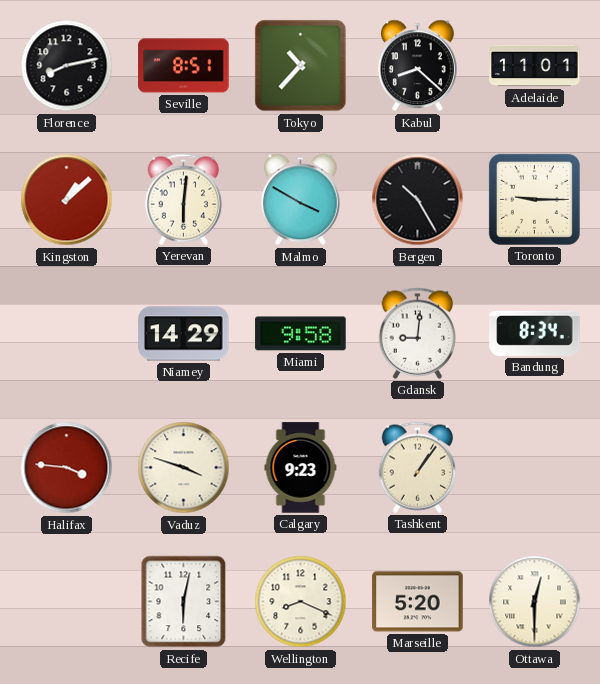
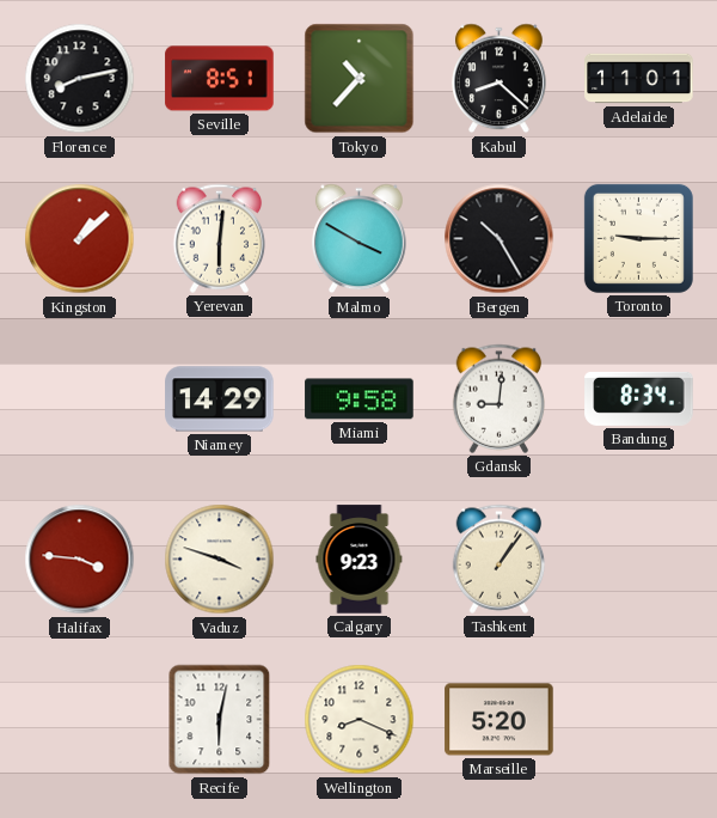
Ottawa: 12:30 -> none (535, 602)
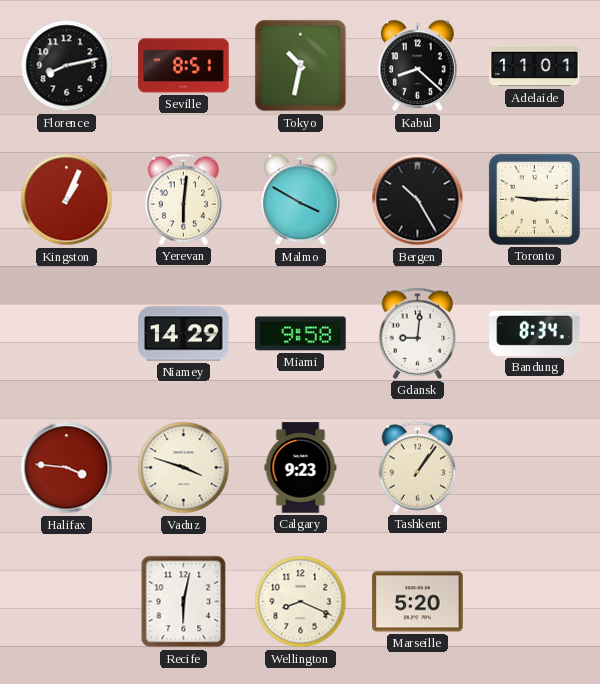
Tokyo: 10:37 -> 10:32 (301, 66)
Kingston: 1:08 -> 1:04 (67, 200)
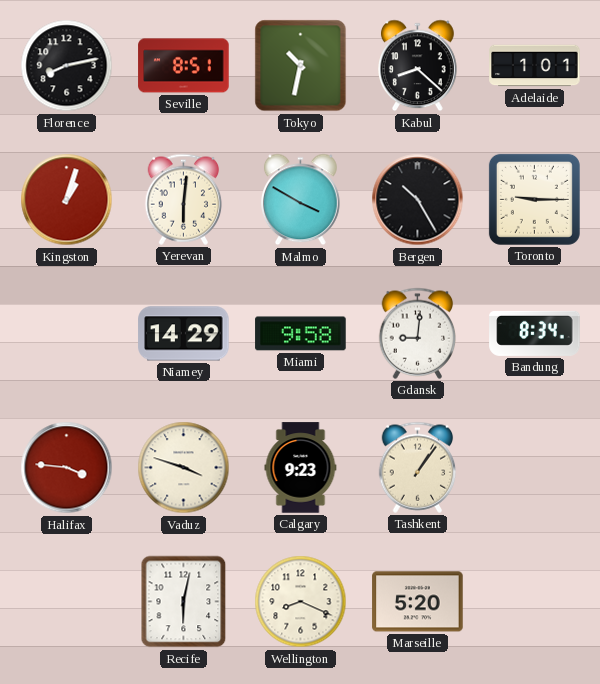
Adelaide: 11:01 -> 1:01 (535, 66)
Kingston: 1:04 -> 1:03 (67, 200)
